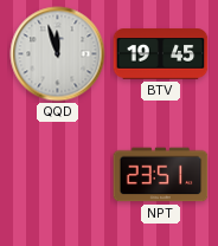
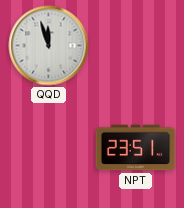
BTV: 19:45 -> none (161, 54)
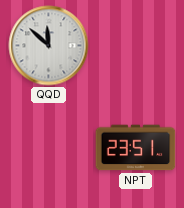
QQD: 11:57 -> 11:52 (49, 46)
